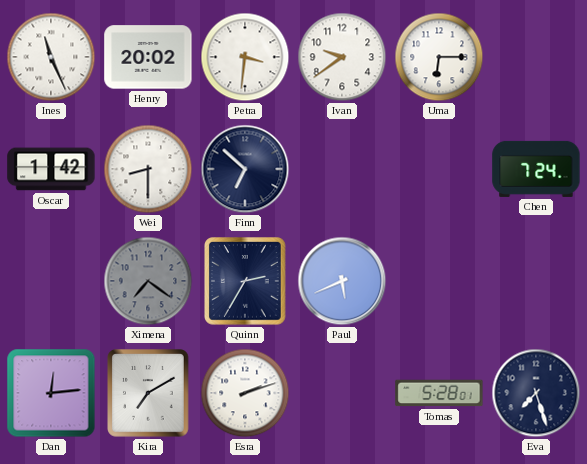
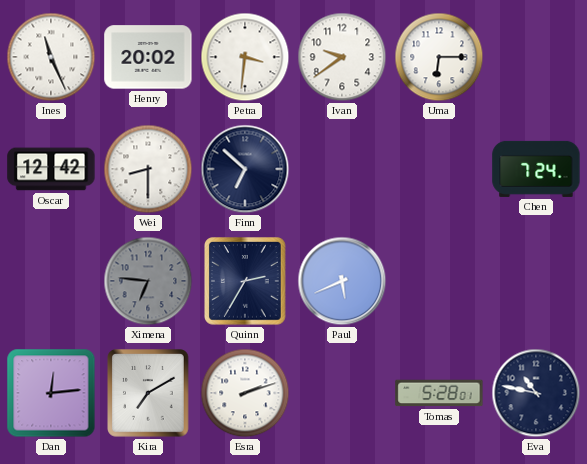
Oscar: 1:42 -> 12:42 (51, 169)
Ximena: 7:21 -> 6:46 (148, 281)
Eva: 7:27 -> 10:47 (536, 393)
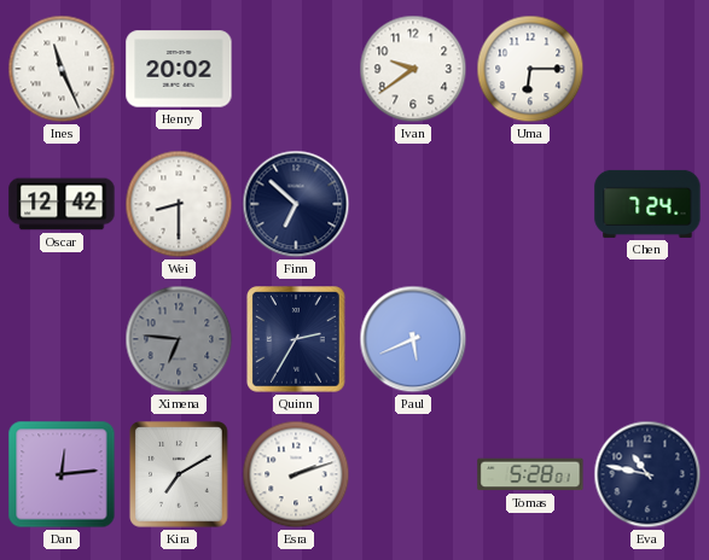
Petra: 3:31 -> none (245, 57)
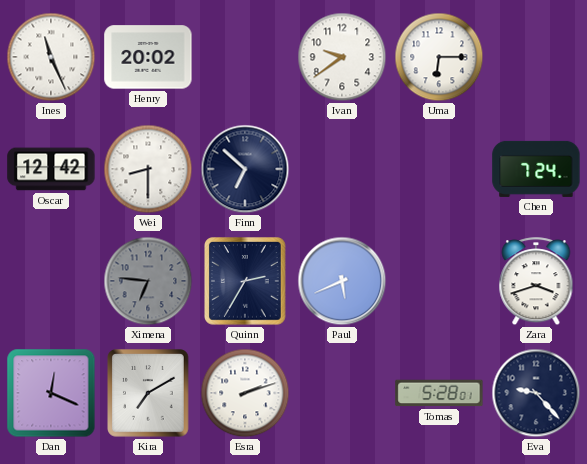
Zara: none -> 3:42 (536, 282)
Dan: 12:14 -> 12:19 (51, 393)
Eva: 10:47 -> 9:23 (536, 393)
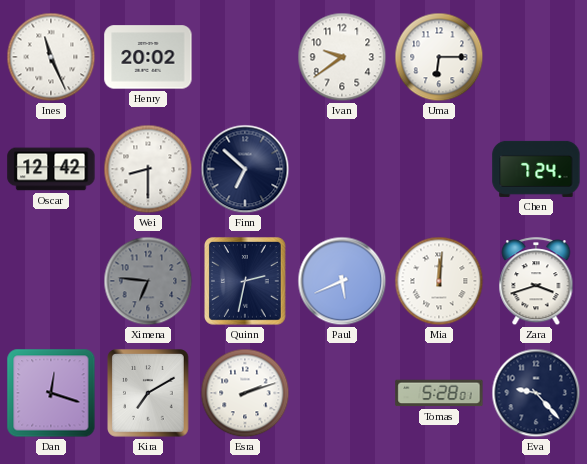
Quinn: 2:35 -> 2:32 (246, 282)
Mia: none -> 12:01 (439, 281)
Dan: 12:19 -> 12:18 (51, 393)
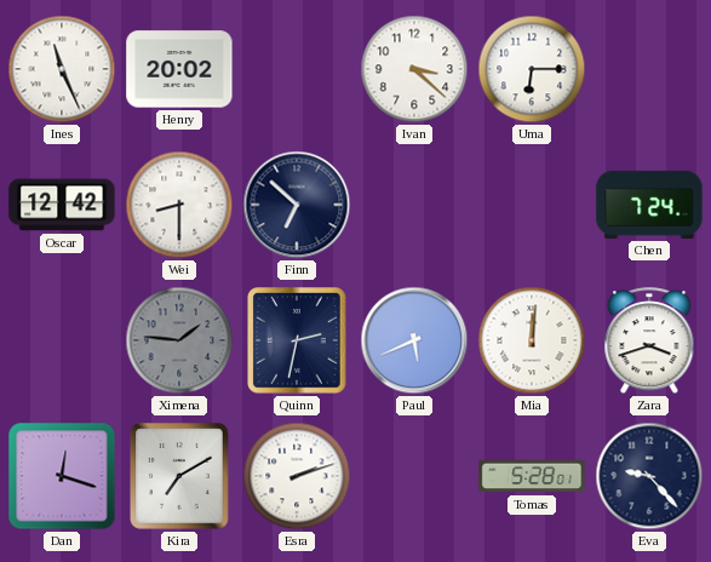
Ivan: 9:39 -> 3:22 (414, 69)
Ximena: 6:46 -> 1:46 (179, 340)
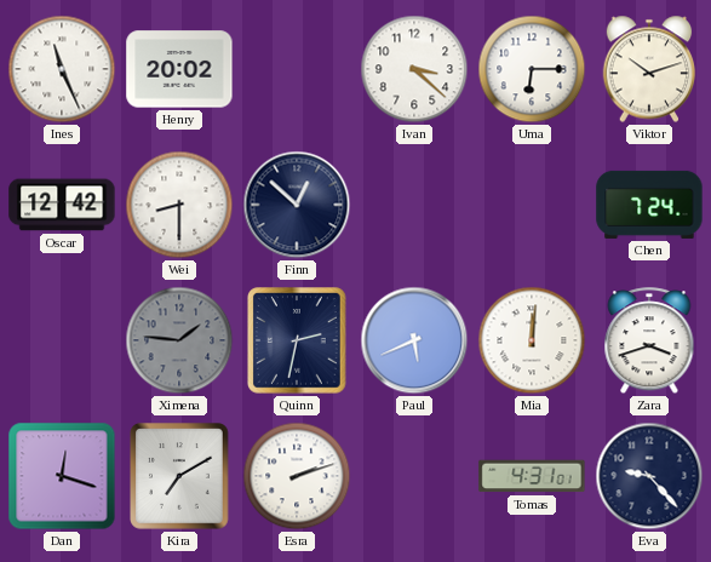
Viktor: none -> 10:12 (649, 69)
Finn: 6:52 -> 12:52 (297, 205)
Tomas: 5:28 -> 4:31 (532, 476)
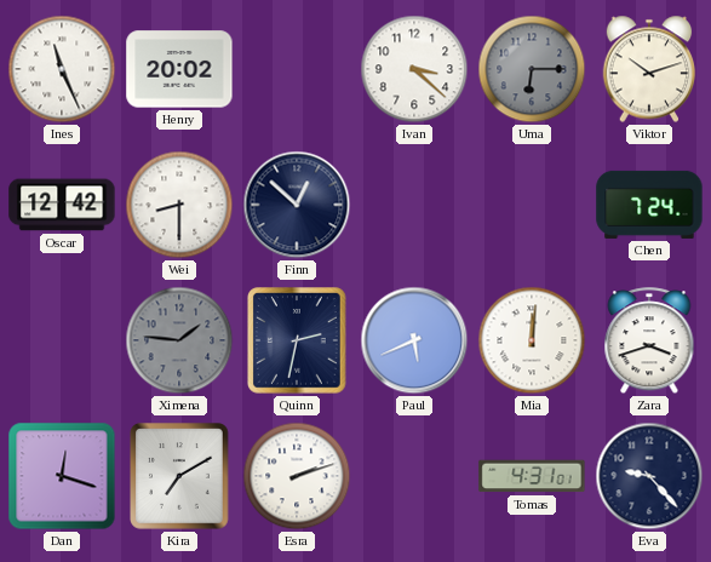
Uma dial: white -> grey (532, 69)
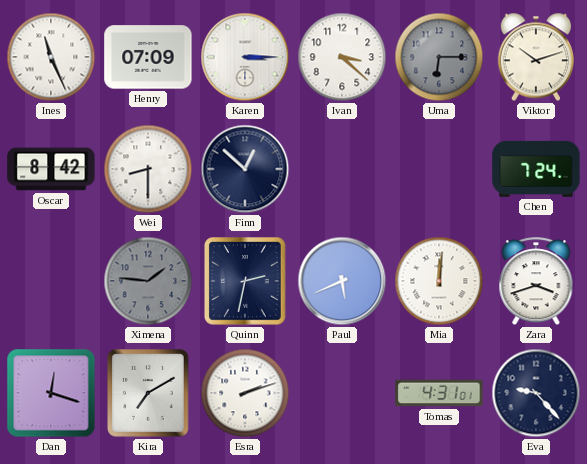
Henry: 20:02 -> 07:09 (148, 57)
Karen: none -> 3:15 (245, 57)
Oscar: 12:42 -> 8:42 (51, 169)
